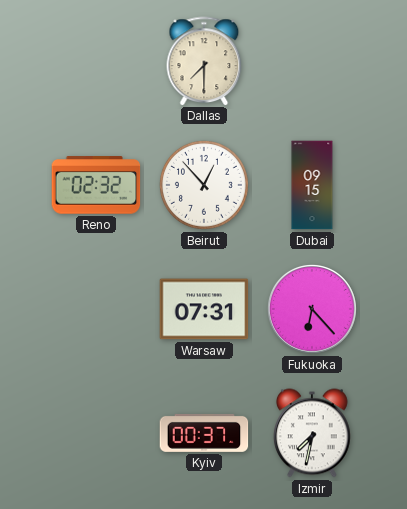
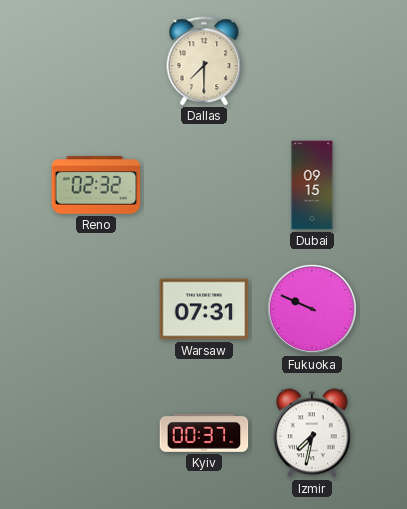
Beirut: 12:53 -> none (204, 185)
Fukuoka: 6:23 -> 9:49 (312, 309)
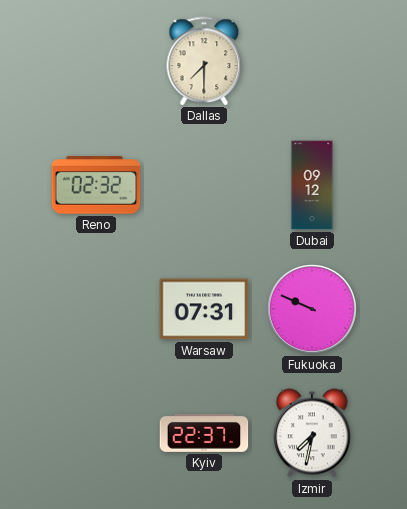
Dubai: 09:15 -> 09:12 (312, 185)
Kyiv: 00:37 -> 22:37 (204, 433)
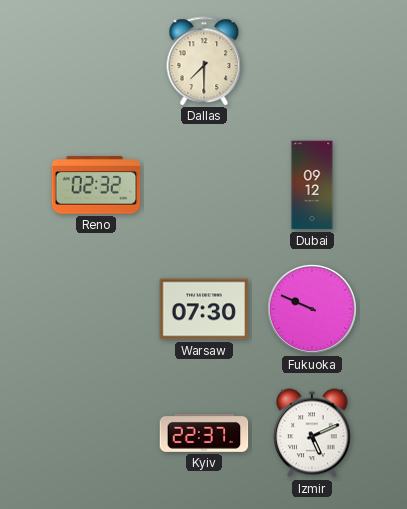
Warsaw: 07:31 -> 07:30 (204, 309)
Izmir: 7:32 -> 5:11 (312, 433)
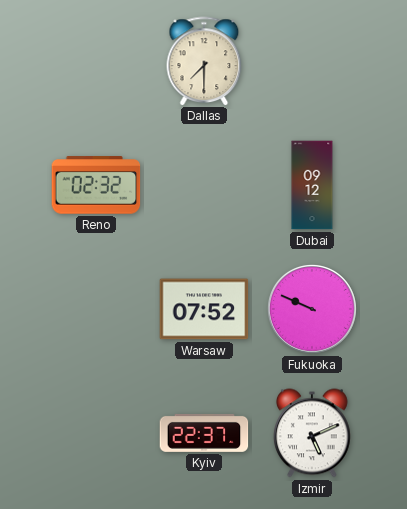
Warsaw: 07:30 -> 07:52 (204, 309)
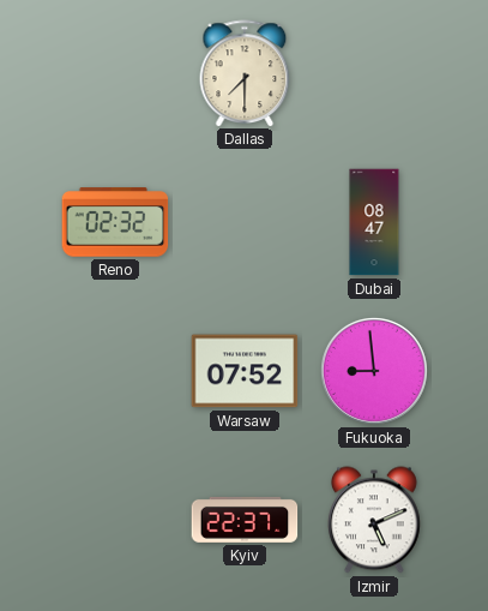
Dubai: 09:12 -> 08:47 (374, 222)
Fukuoka: 9:49 -> 8:59 (374, 371)
